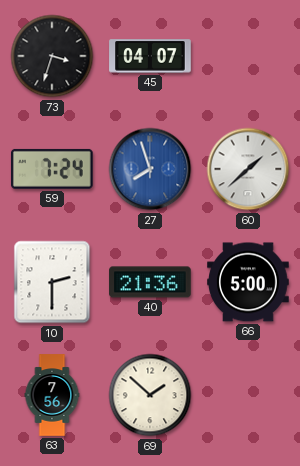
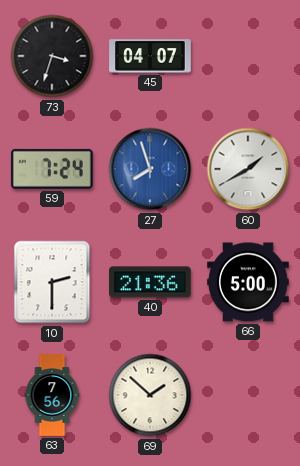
60: 1:38 -> 1:40 (248, 169)
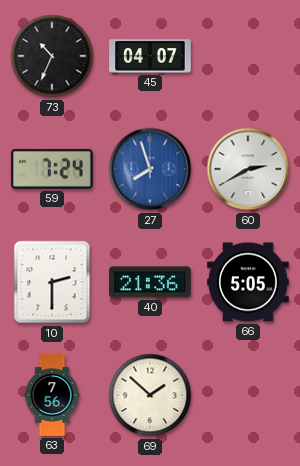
73: 3:33 -> 10:34 (52, 56)
60: 1:40 -> 2:40 (248, 169)
66: 5:00 -> 5:05 (248, 282)
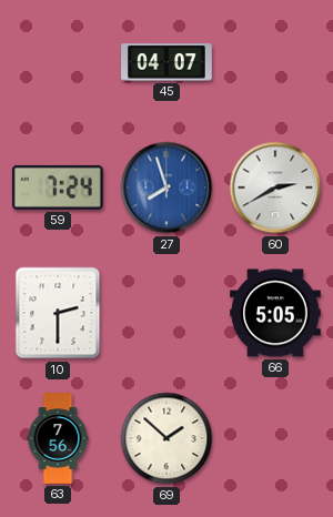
73: 10:34 -> none (52, 56)
40: 21:36 -> none (150, 282)
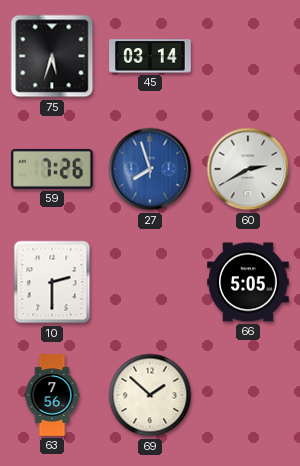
75: none -> 5:33 (52, 56)
45: 04:07 -> 03:14 (150, 56)
59: 7:24 -> 7:26 (52, 169)
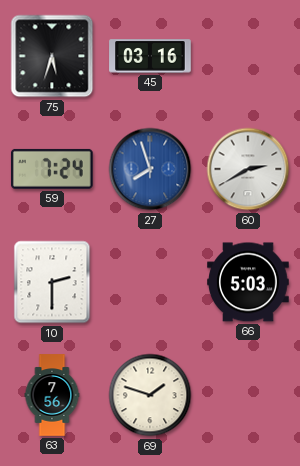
45: 03:14 -> 03:16 (150, 56)
59: 7:26 -> 7:24 (52, 169)
66: 5:05 -> 5:03 (248, 282)
69: 1:52 -> 1:48 (150, 395)
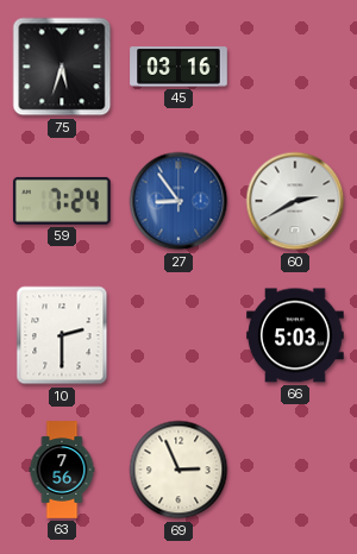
27: 7:57 -> 8:54 (178, 201)
69: 1:48 -> 2:56 (178, 470)
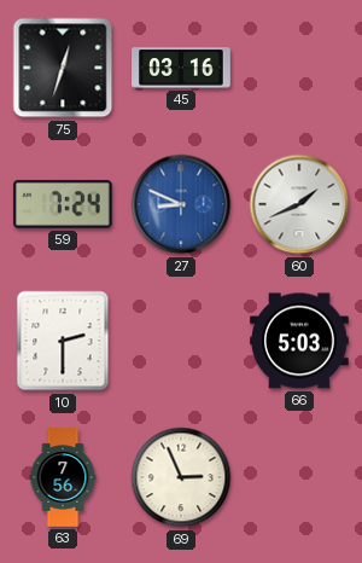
75: 5:33 -> 12:33 (63, 68)
27: 8:54 -> 8:49 (181, 204)
60: 2:40 -> 1:41 (299, 204)
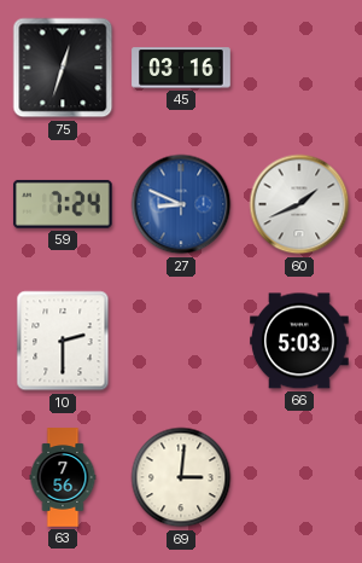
69: 2:56 -> 3:01 (181, 477)
